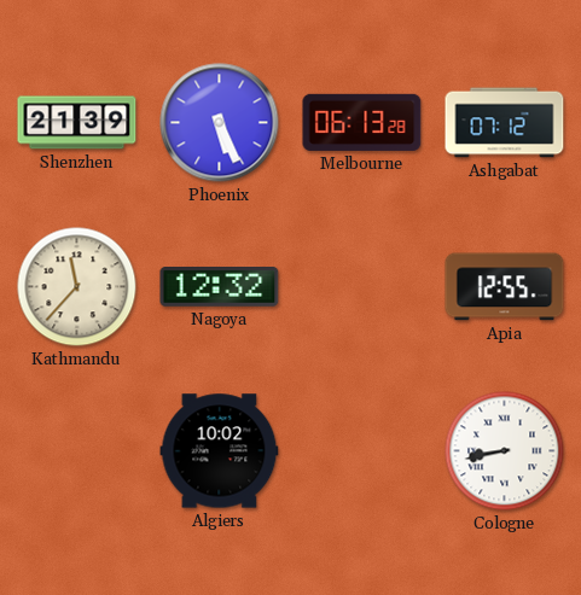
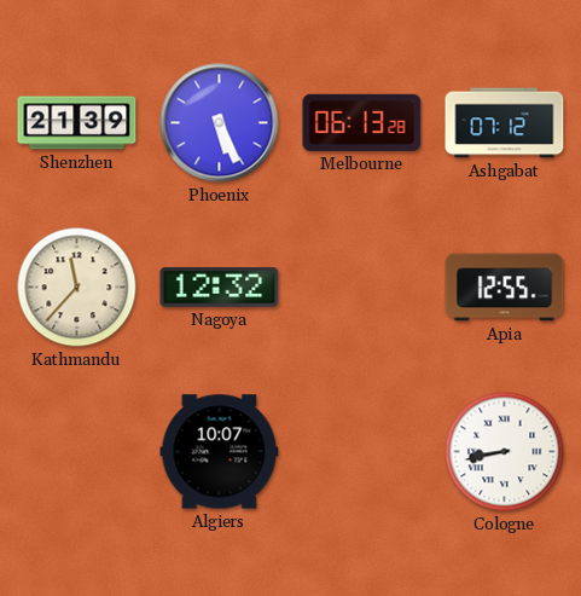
Algiers: 10:02 -> 10:07 (220, 452)
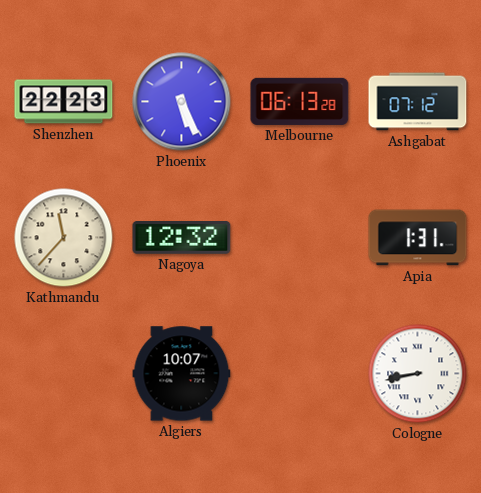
Shenzhen: 21:39 -> 22:23 (64, 102)
Apia: 12:55 -> 1:31 (418, 238)
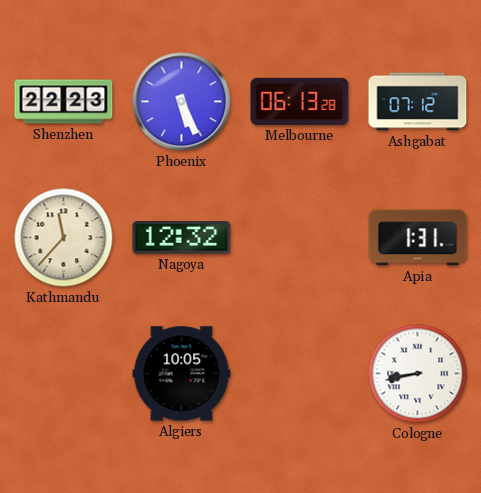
Algiers: 10:07 -> 10:05 (182, 374)
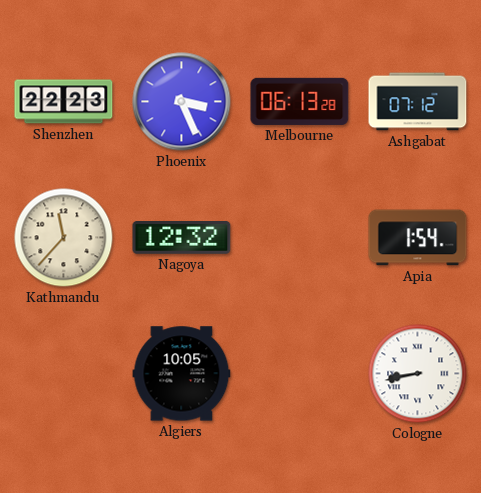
Phoenix: 5:26 -> 3:26 (182, 102)
Apia: 1:31 -> 1:54 (418, 238)
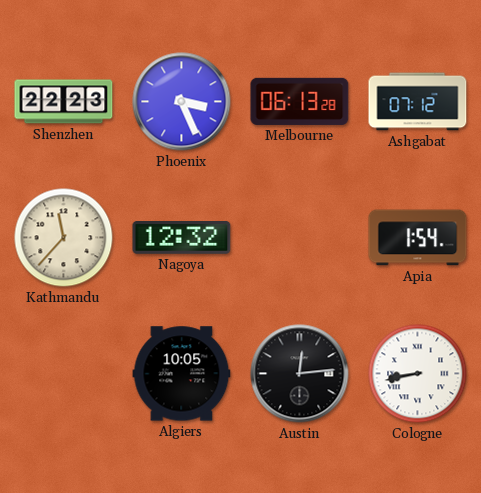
Austin: none -> 12:14 (300, 374)
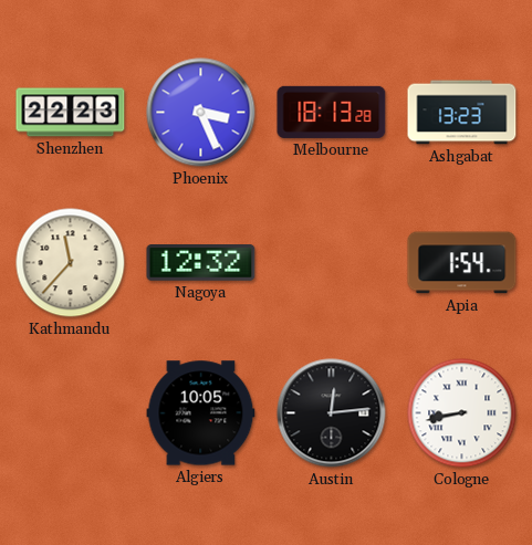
Melbourne: 06:13 -> 18:13 (332, 112)
Ashgabat: 07:12 -> 13:23 (462, 113)
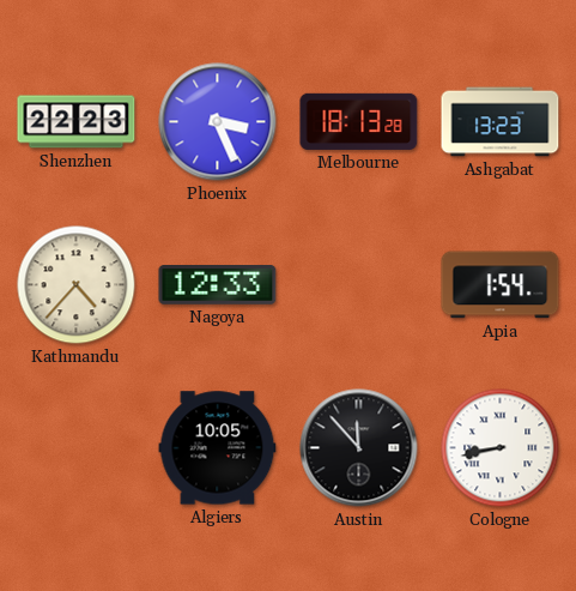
Kathmandu: 11:37 -> 4:37 (77, 285)
Nagoya: 12:32 -> 12:33 (218, 285)
Austin: 12:14 -> 11:53 (359, 448)
